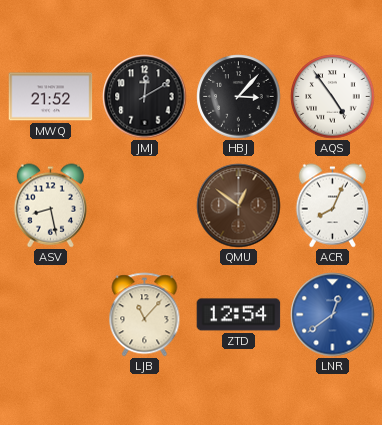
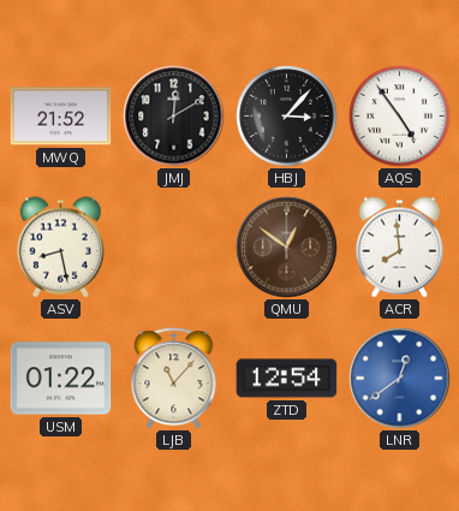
ACR: 8:04 -> 7:59 (399, 248)
USM: none -> 01:22 (61, 379)
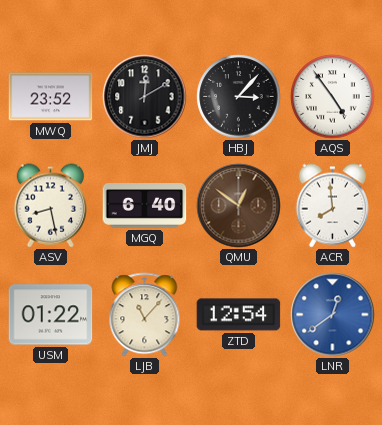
MWQ: 21:52 -> 23:52 (51, 97)
MGQ: none -> 6:40 (145, 206)
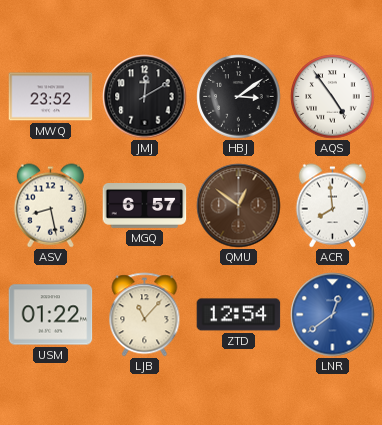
HBJ: 3:07 -> 3:09 (239, 97)
MGQ: 6:40 -> 6:57 (145, 206)
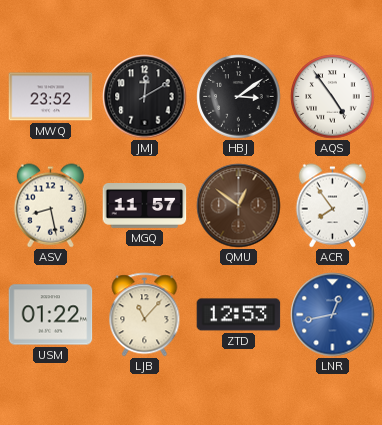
MGQ: 6:57 -> 11:57 (145, 206)
ACR: 7:59 -> 7:54 (332, 206)
ZTD: 12:54 -> 12:53 (239, 315)
LNR: 12:39 -> 12:43 (333, 315)
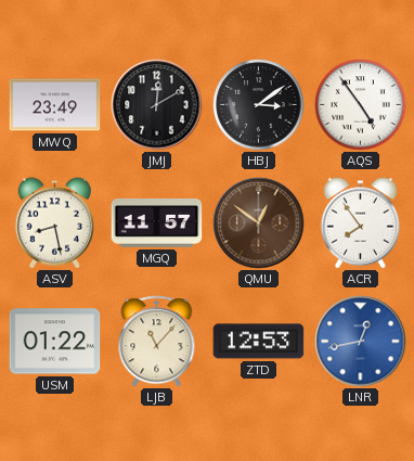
MWQ: 23:52 -> 23:49 (55, 105)
